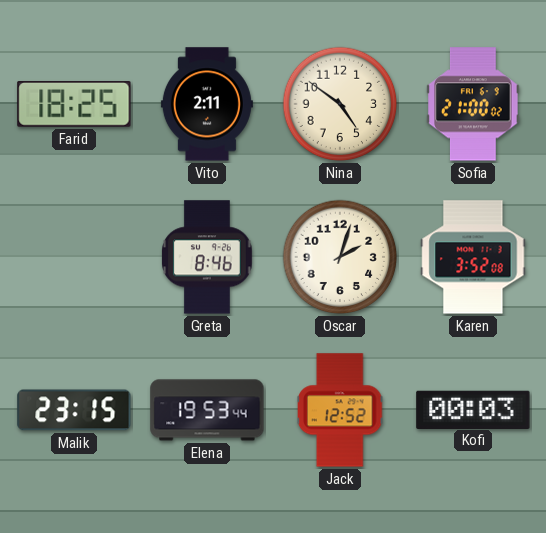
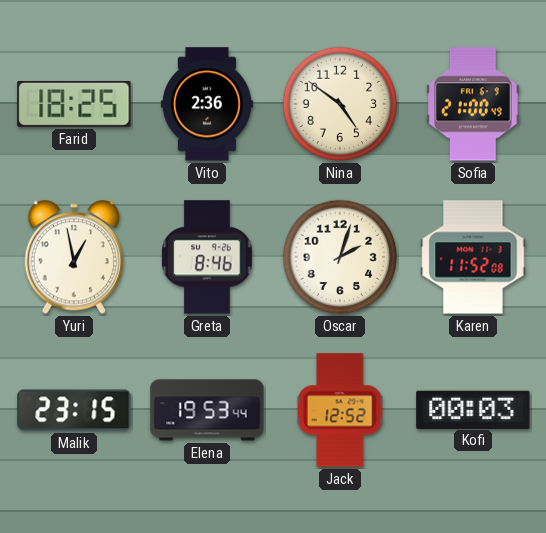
Vito: 2:11 -> 2:36 (207, 104)
Sofia: 21:00:02 -> 21:00:49 (473, 104)
Yuri: none -> 12:58 (73, 257)
Karen: 3:52 -> 11:52 (473, 257)
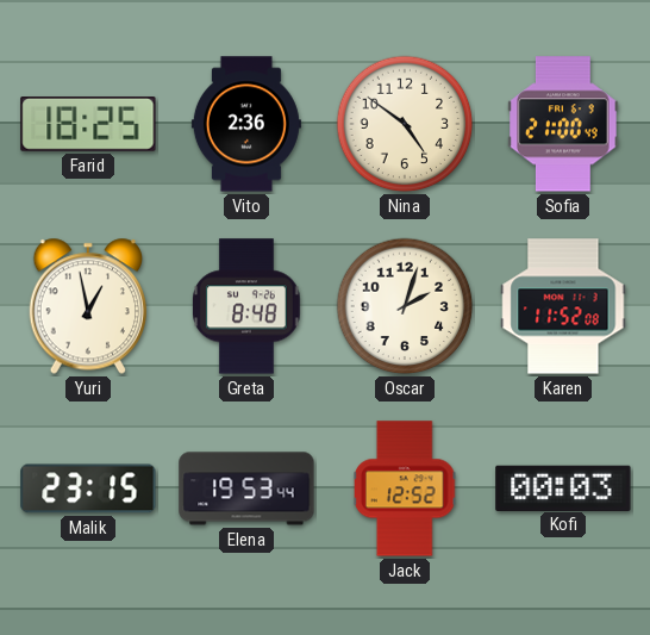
Greta: 8:46 -> 8:48 (248, 306)
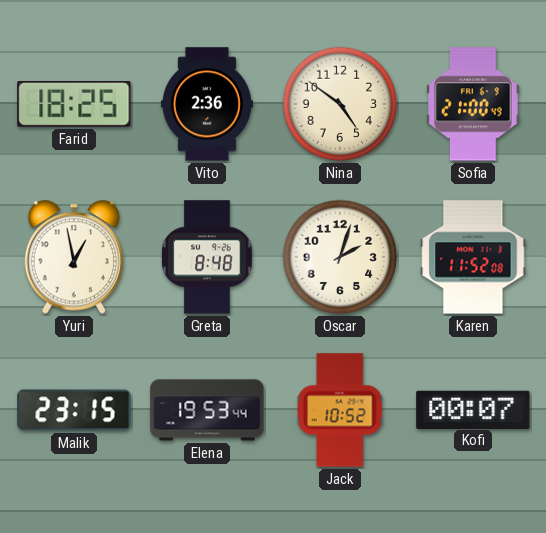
Jack: 12:52 -> 10:52 (341, 410)
Kofi: 00:03 -> 00:07 (473, 409)
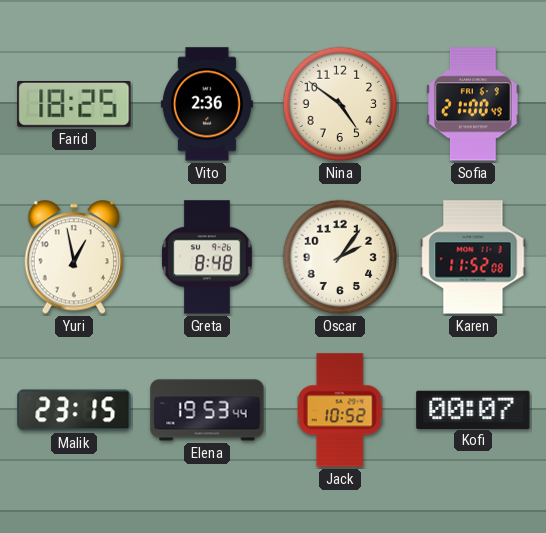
Oscar: 2:03 -> 2:06 (340, 257)
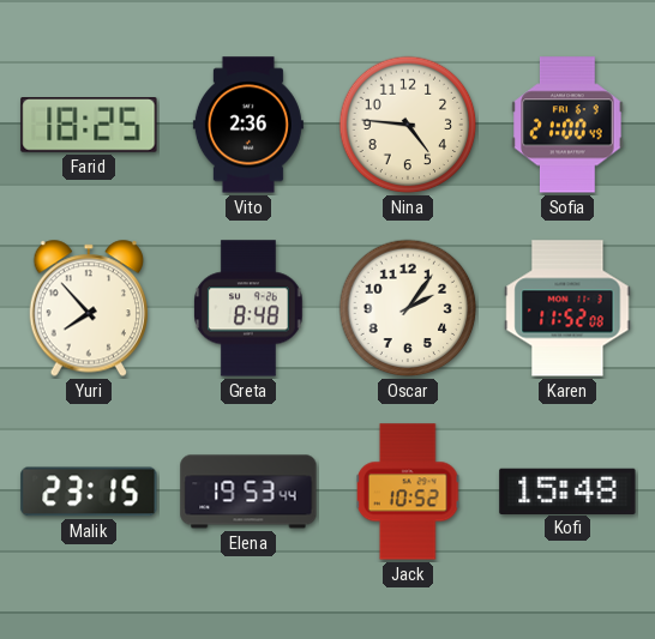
Nina: 4:51 -> 4:46 (408, 125)
Yuri: 12:58 -> 7:53 (88, 308)
Kofi: 00:07 -> 15:48 (567, 490)
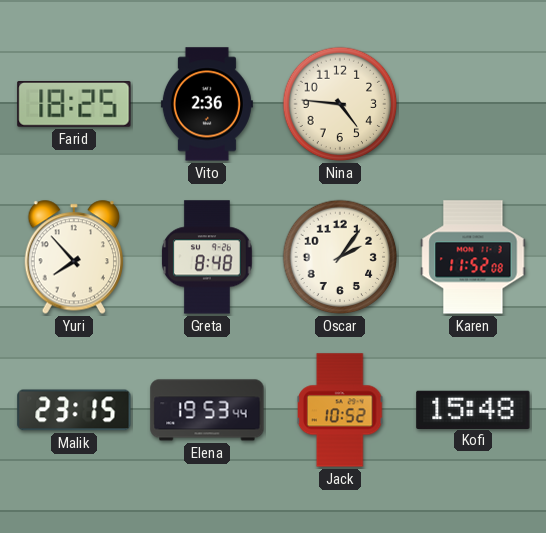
Sofia: 21:00 -> none (567, 125)
